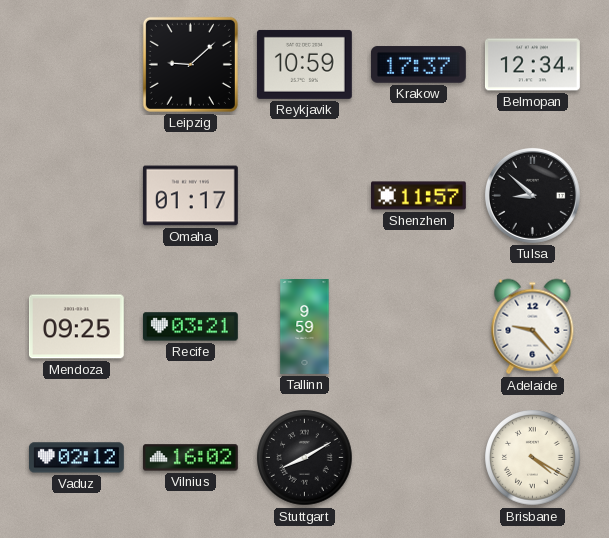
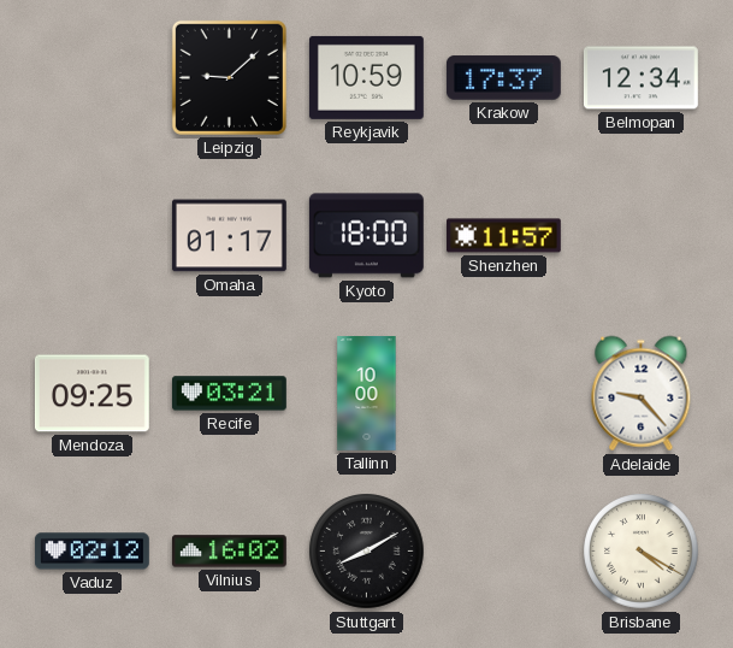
Kyoto: none -> 18:00 (366, 236)
Tulsa: 8:52 -> none (532, 195)
Tallinn: 9:59 -> 10:00 (367, 394)
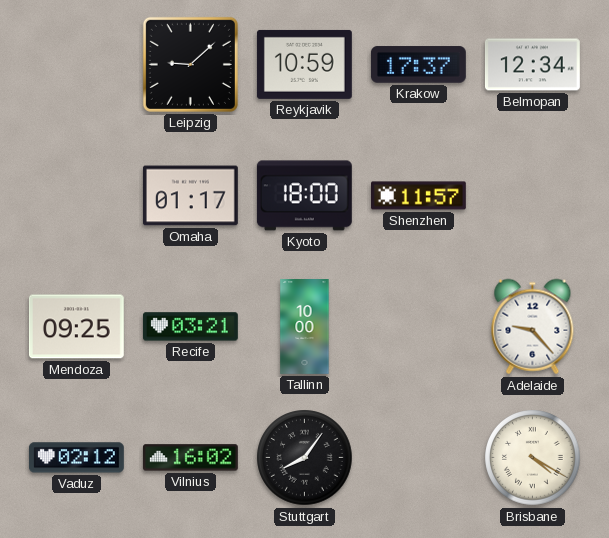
Stuttgart: 8:10 -> 8:06 (305, 458)
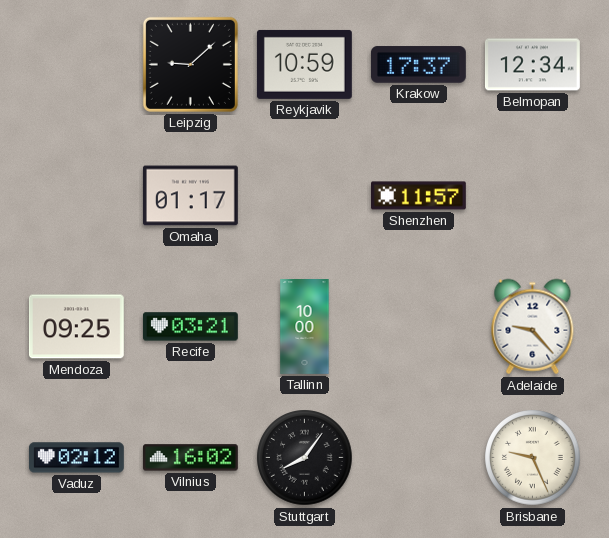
Kyoto: 18:00 -> none (304, 196)
Brisbane: 4:20 -> 9:26 (533, 458)
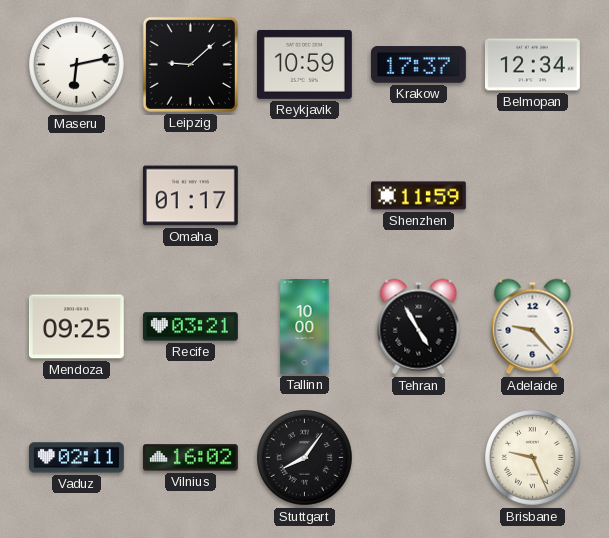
Maseru: none -> 6:13 (77, 65)
Shenzhen: 11:57 -> 11:59 (419, 196)
Tehran: none -> 4:55 (419, 327)
Vaduz: 02:12 -> 02:11 (76, 458)
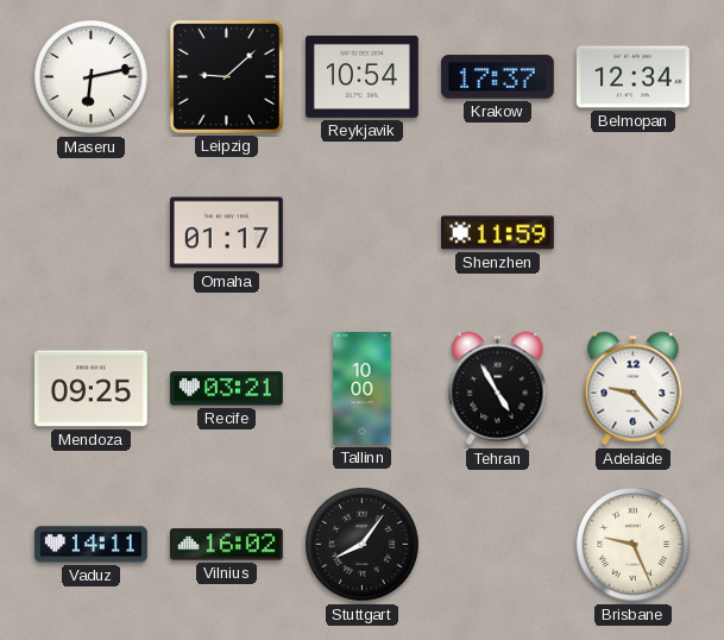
Reykjavik: 10:59 -> 10:54 (361, 76)
Vaduz: 02:11 -> 14:11 (90, 545)
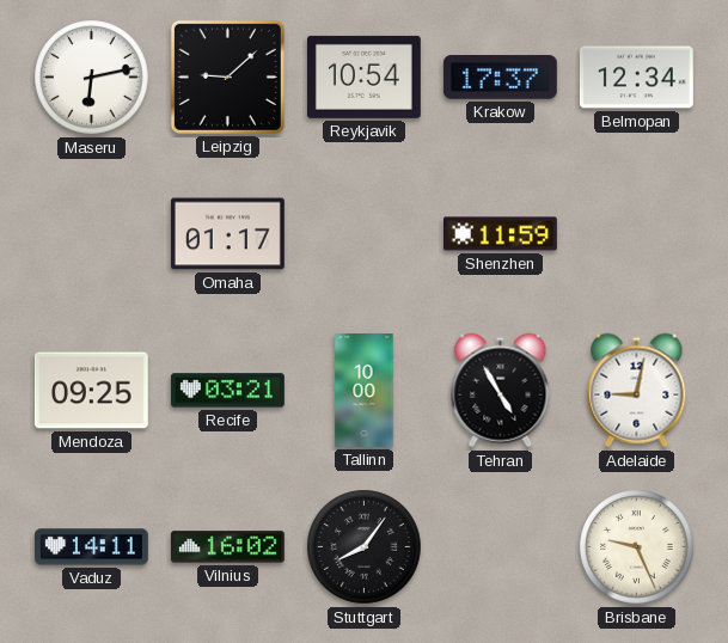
Adelaide: 9:23 -> 9:02 (637, 391)
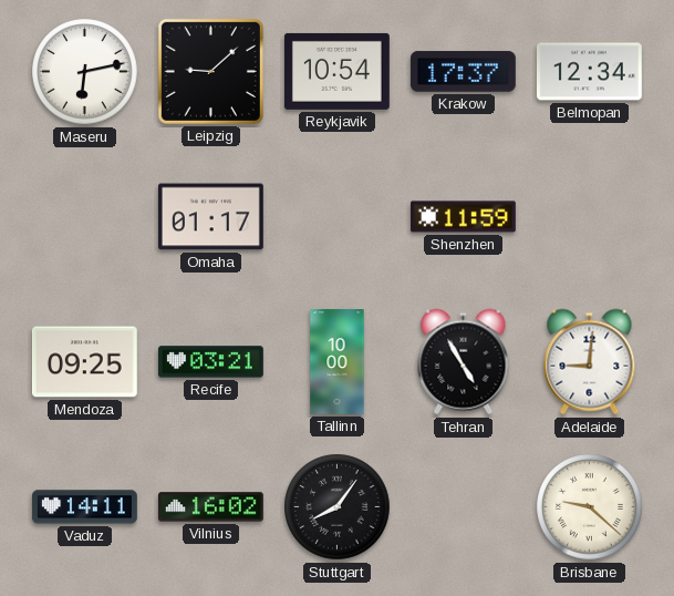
Adelaide: 9:02 -> 9:01 (590, 362)
Brisbane: 9:26 -> 9:22 (590, 507)
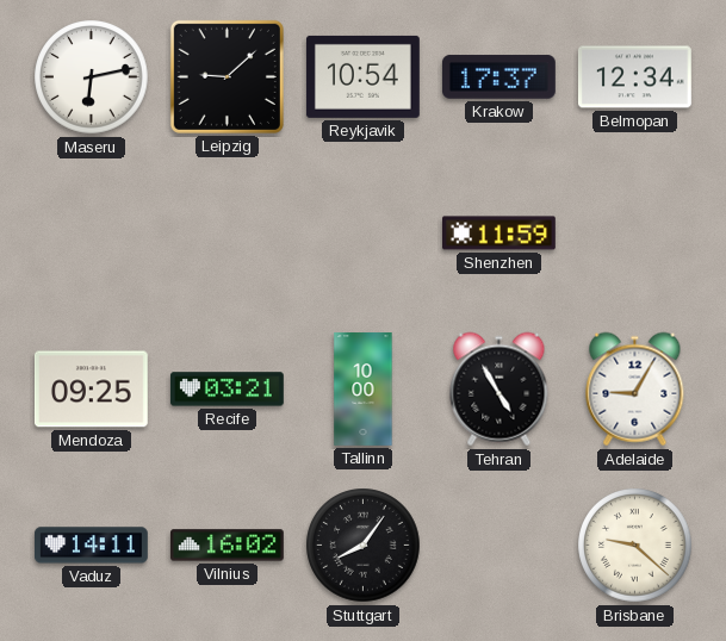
Omaha: 01:17 -> none (210, 217)
Adelaide: 9:01 -> 9:05 (635, 390)
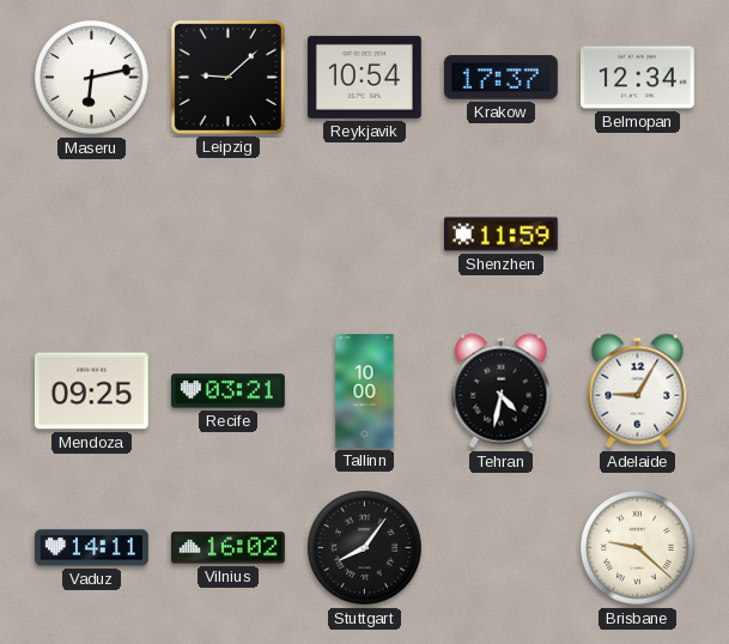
Tehran: 4:55 -> 4:32 (502, 391)
